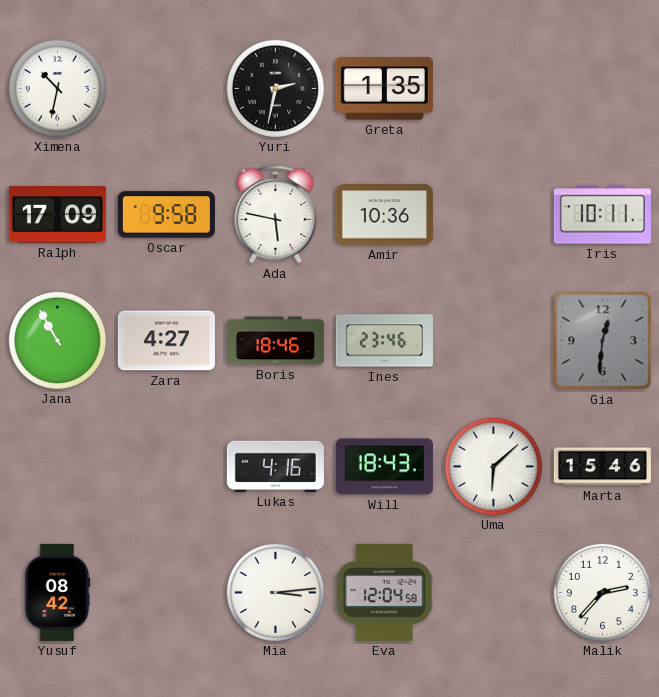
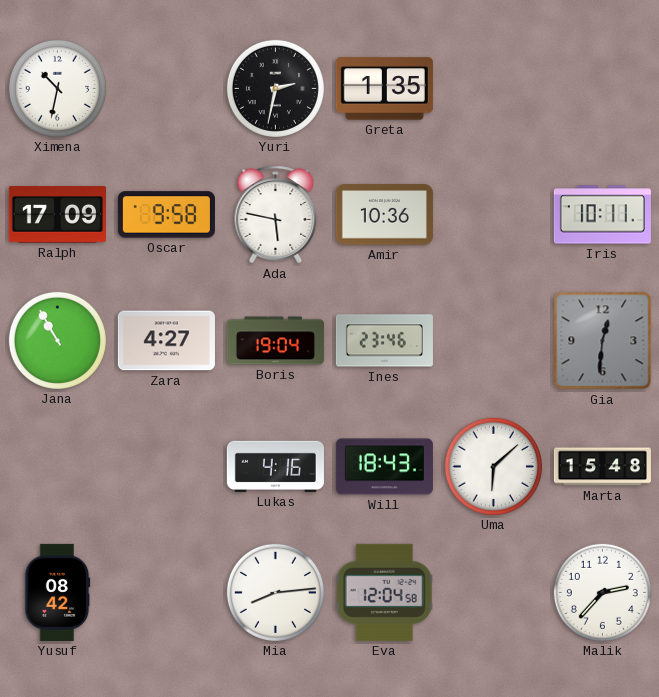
Boris: 18:46 -> 19:04 (275, 341)
Marta: 15:46 -> 15:48 (602, 467)
Mia: 3:14 -> 8:14 (275, 592)
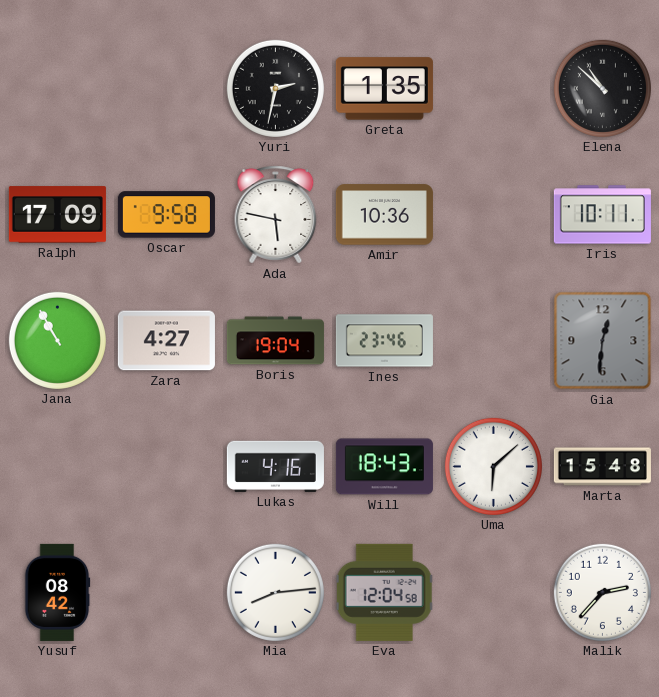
Ximena: 10:32 -> none (57, 88)
Elena: none -> 10:52 (602, 88)
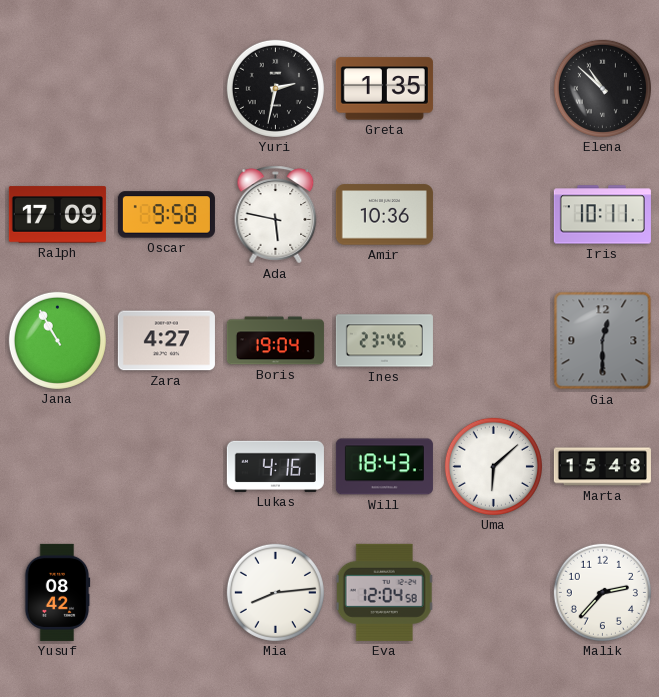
Gia: 12:31 -> 12:30 (603, 341)
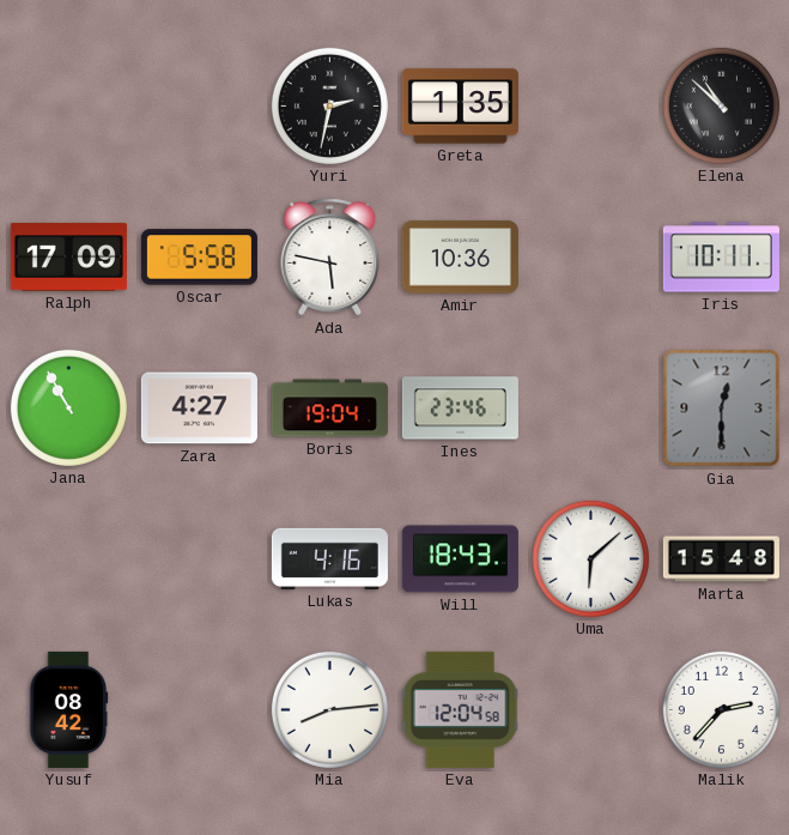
Oscar: 9:58 -> 5:58 (199, 258)
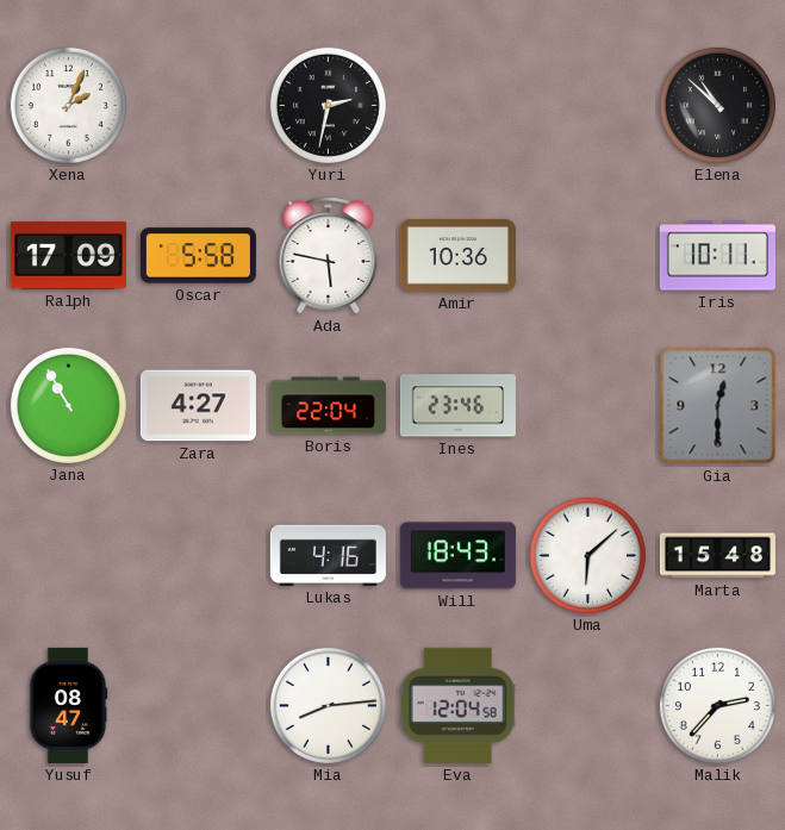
Xena: none -> 2:04 (68, 105)
Greta: 1:35 -> none (460, 107)
Boris: 19:04 -> 22:04 (328, 406)
Yusuf: 08:42 -> 08:47 (68, 705)
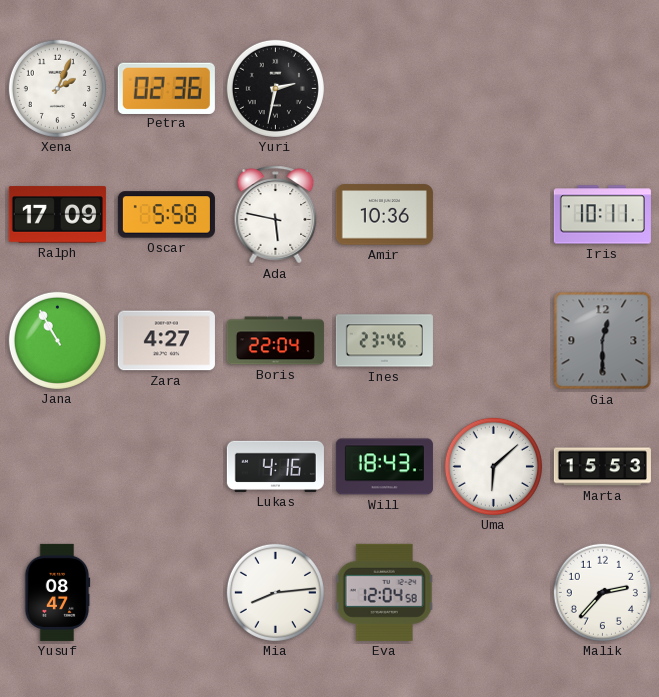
Petra: none -> 02:36 (166, 88)
Elena: 10:52 -> none (717, 105)
Marta: 15:48 -> 15:53 (602, 467)
